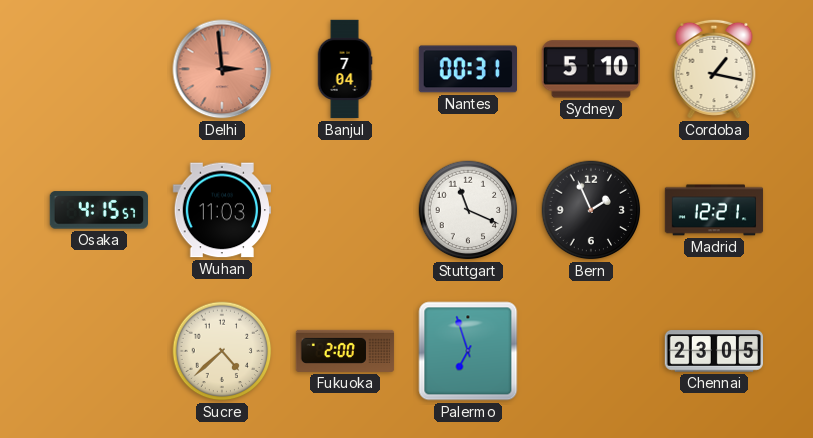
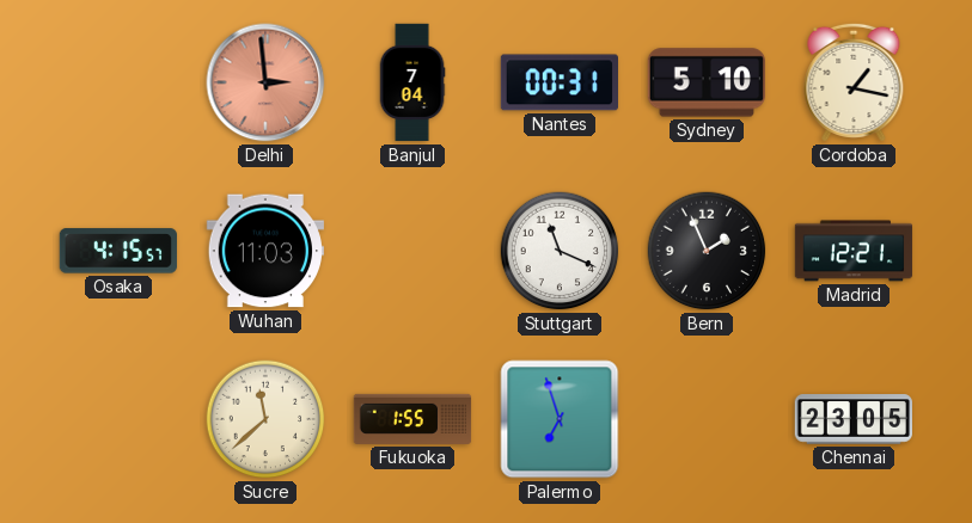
Sucre: 4:38 -> 11:38 (265, 419)
Fukuoka: 2:00 -> 1:55 (412, 419)
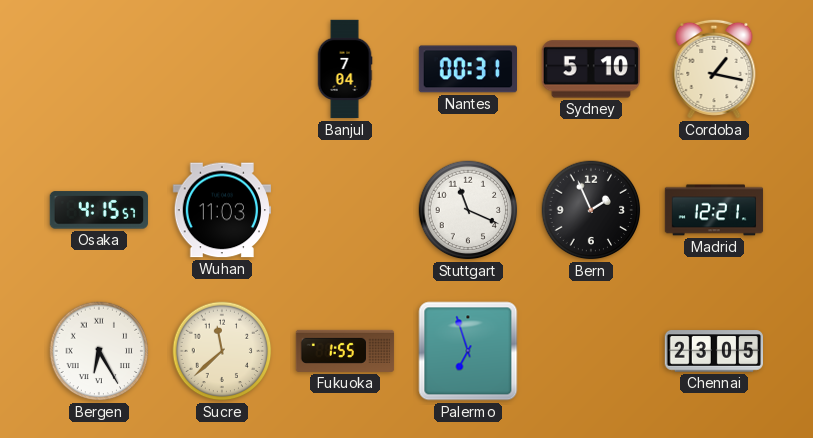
Delhi: 2:59 -> none (265, 82)
Bergen: none -> 6:25 (99, 351)
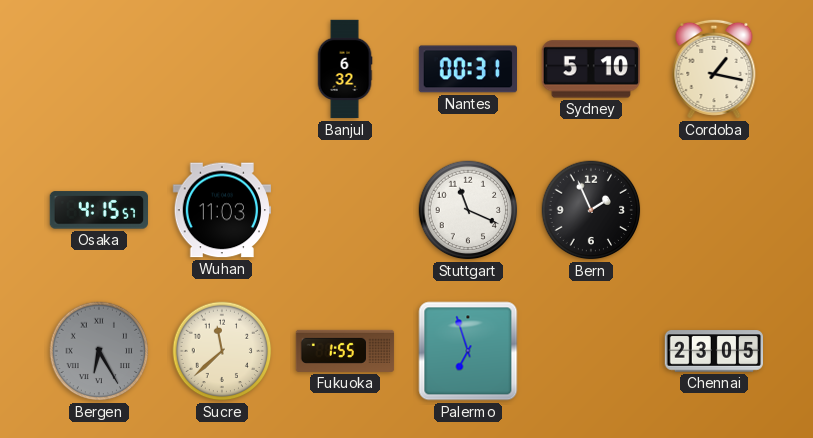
Banjul: 7:04 -> 6:32 (345, 69)
Madrid: 12:21 -> none (714, 210)
Bergen dial: white -> grey (99, 351)
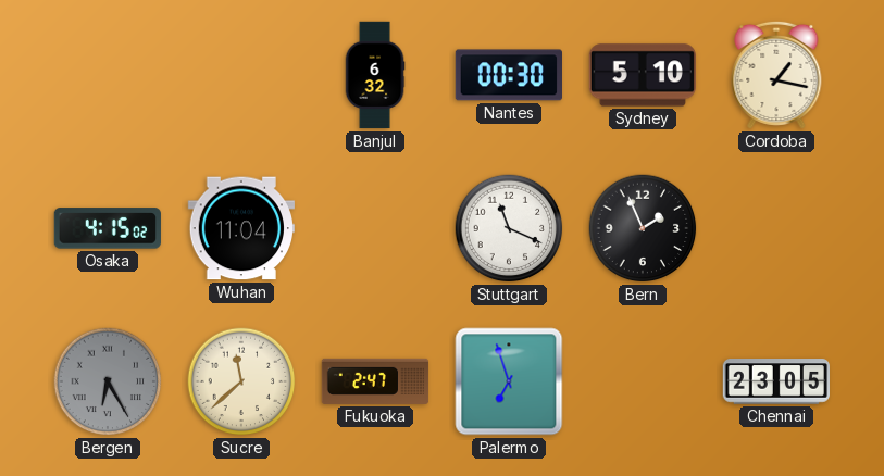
Nantes: 00:31 -> 00:30 (508, 75)
Osaka: 4:15:57 -> 4:15:02 (108, 228)
Wuhan: 11:03 -> 11:04 (240, 228)
Fukuoka: 1:55 -> 2:47 (375, 381)
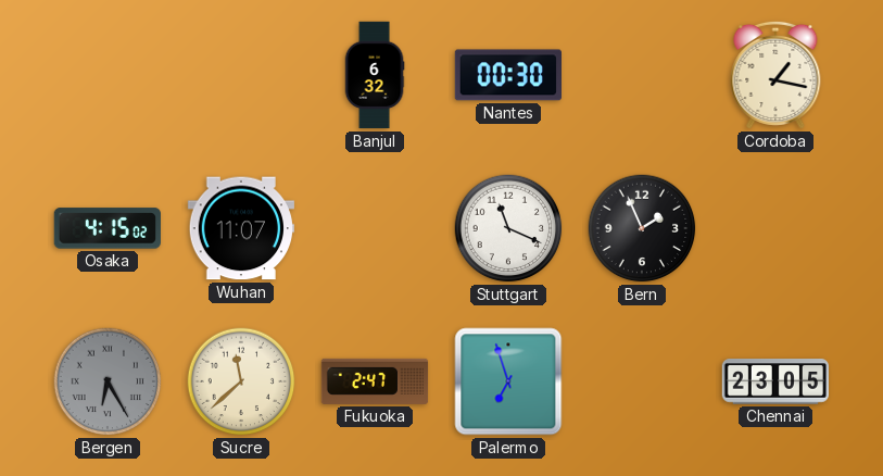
Sydney: 5:10 -> none (643, 75)
Wuhan: 11:04 -> 11:07 (240, 228)
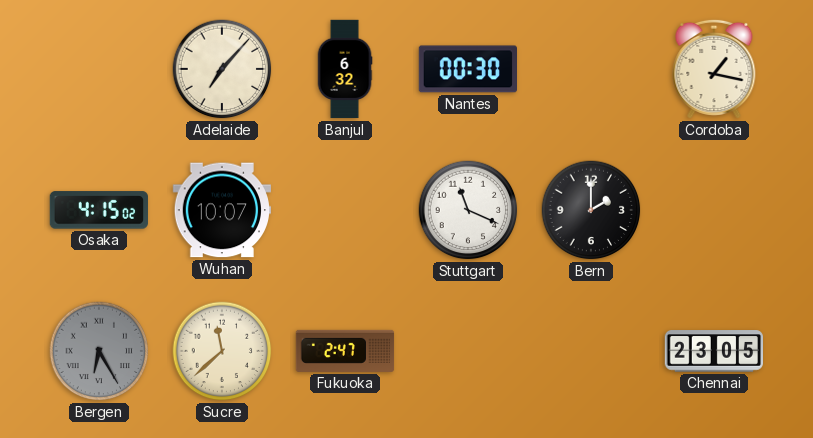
Adelaide: none -> 7:07 (222, 69)
Wuhan: 11:07 -> 10:07 (221, 210)
Bern: 1:56 -> 2:00 (591, 210)
Palermo: 6:57 -> none (508, 381)
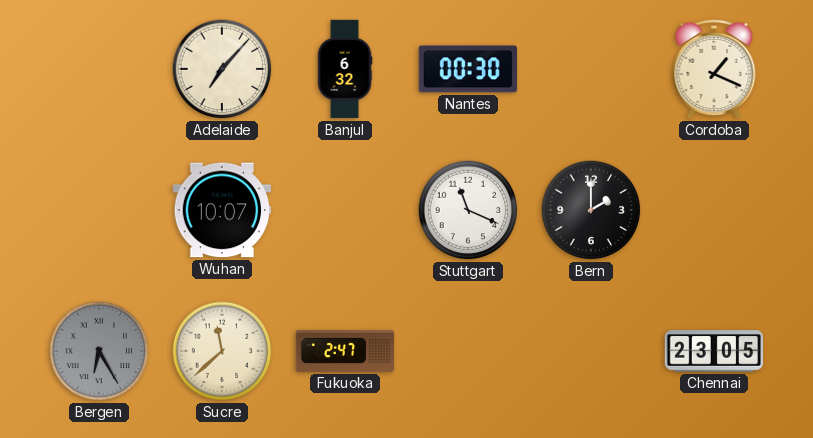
Cordoba: 1:17 -> 1:19 (714, 69)
Osaka: 4:15 -> none (99, 210)
